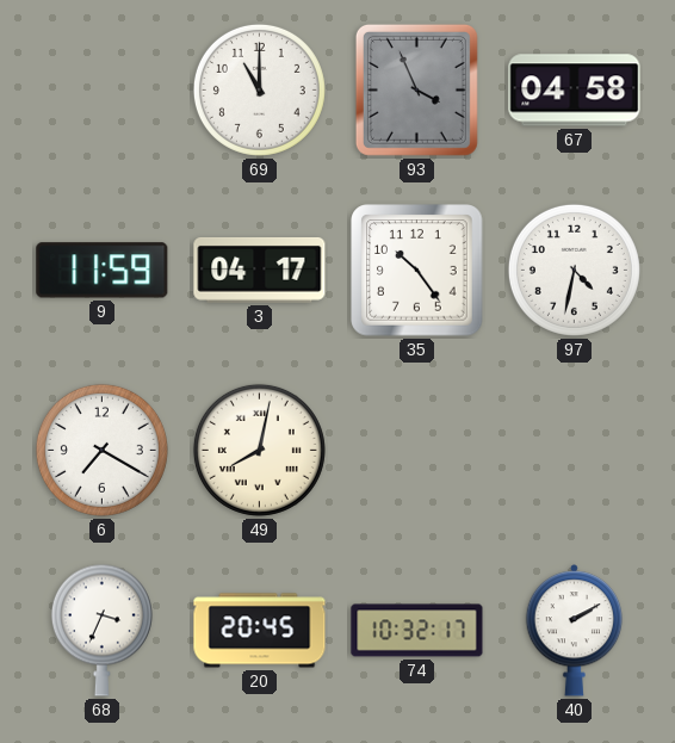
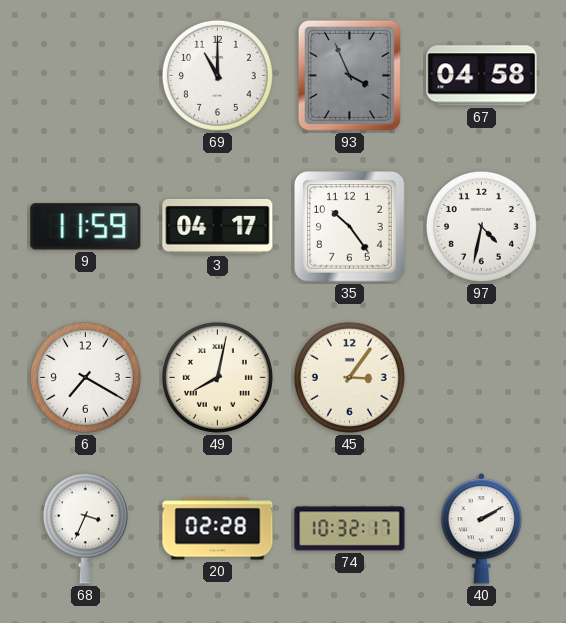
45: none -> 3:06 (349, 377)
20: 20:45 -> 02:28 (218, 529)
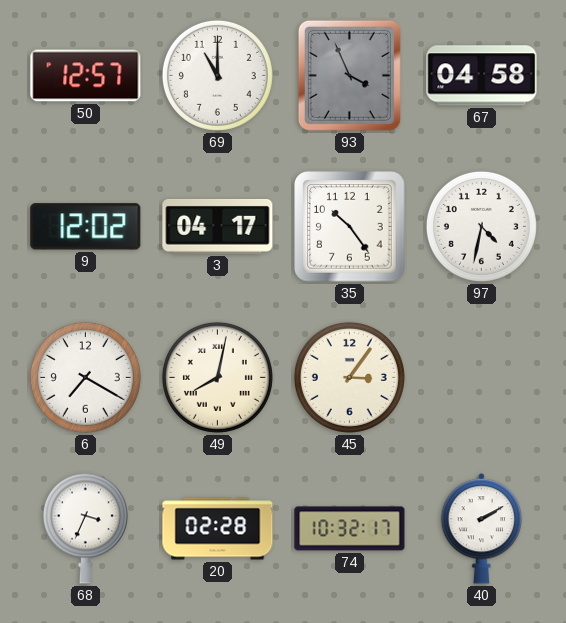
50: none -> 12:57 (86, 76)
9: 11:59 -> 12:02 (86, 227)
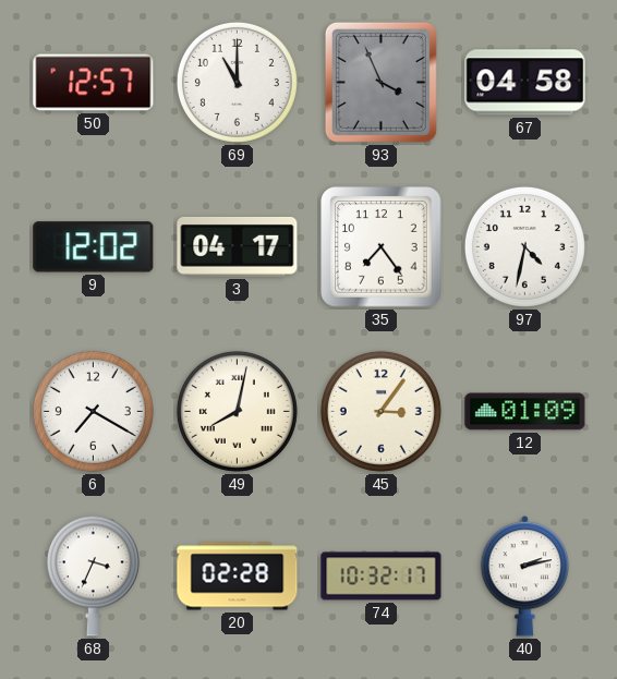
35: 10:24 -> 7:24 (382, 247)
12: none -> 01:09 (525, 412)
40: 2:10 -> 2:13 (525, 577)
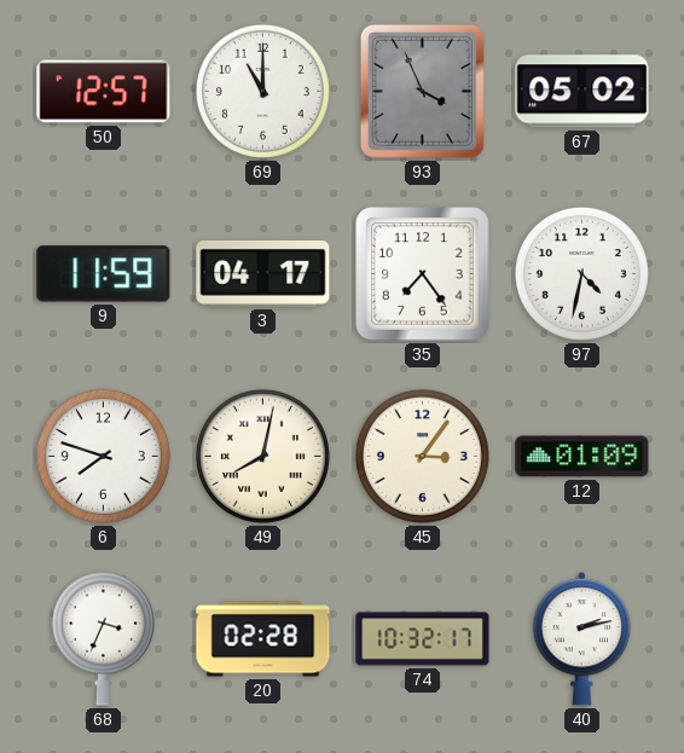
67: 04:58 -> 05:02 (582, 92)
9: 12:02 -> 11:59 (104, 274)
6: 7:20 -> 7:48 (103, 456)
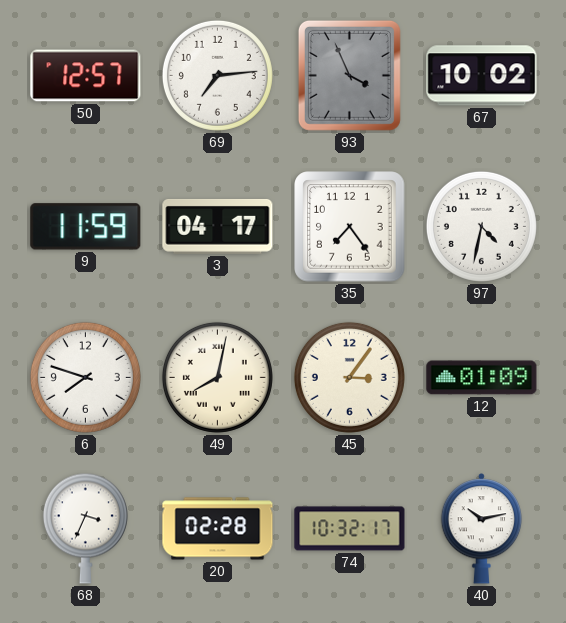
69: 11:00 -> 7:14 (217, 75)
67: 05:02 -> 10:02 (482, 76)
40: 2:13 -> 10:13 (482, 529)
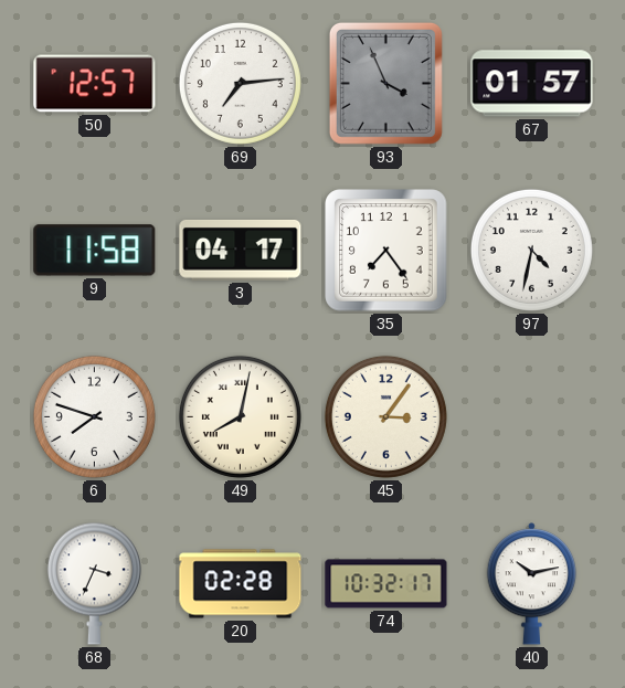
67: 10:02 -> 01:57 (532, 84)
9: 11:59 -> 11:58 (95, 251)
12: 01:09 -> none (482, 378)
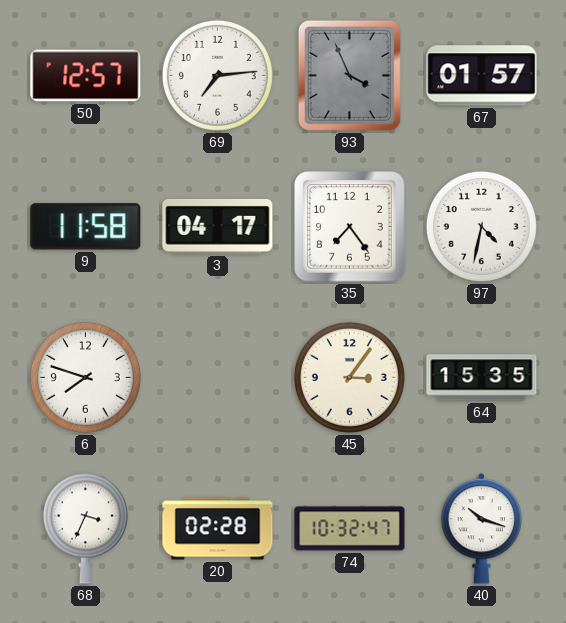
49: 8:02 -> none (240, 416)
64: none -> 15:35 (482, 378)
74: 10:32:17 -> 10:32:47 (350, 529)
40: 10:13 -> 10:18 (482, 529)
